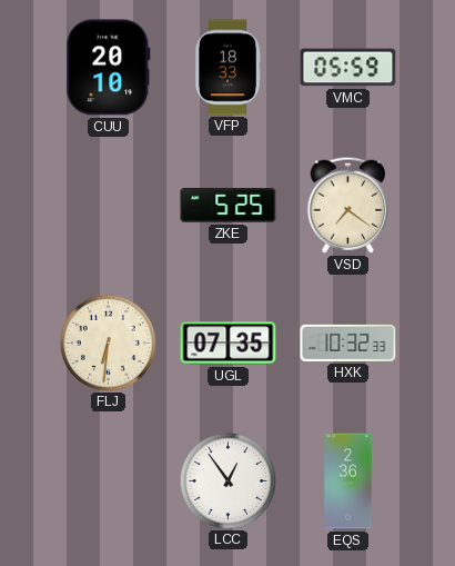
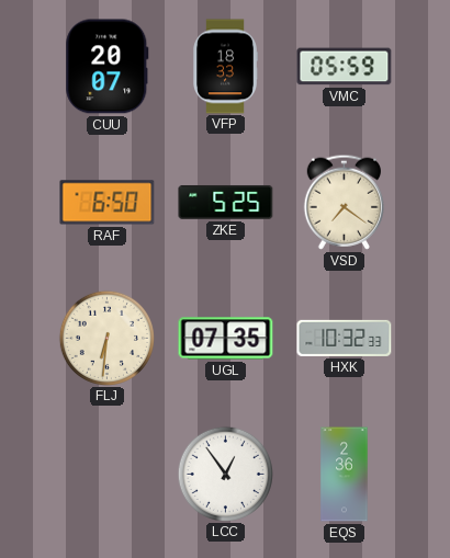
CUU: 20:10 -> 20:07 (108, 67)
RAF: none -> 6:50 (108, 203)
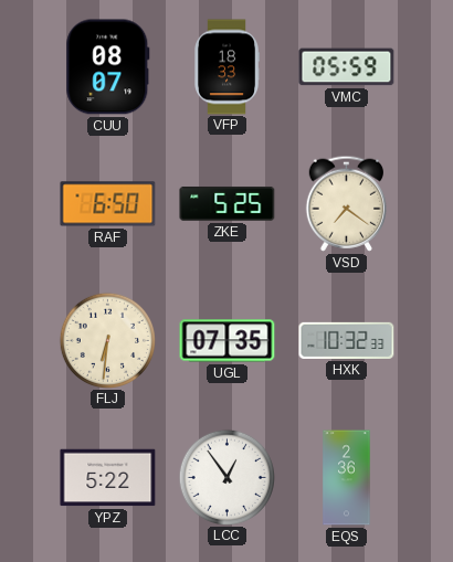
CUU: 20:07 -> 08:07 (108, 67)
YPZ: none -> 5:22 (108, 478)
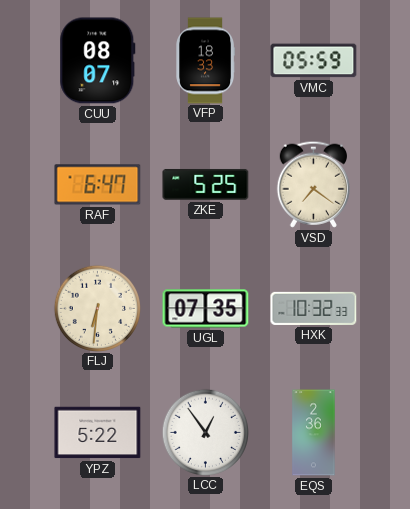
RAF: 6:50 -> 6:47 (98, 185)
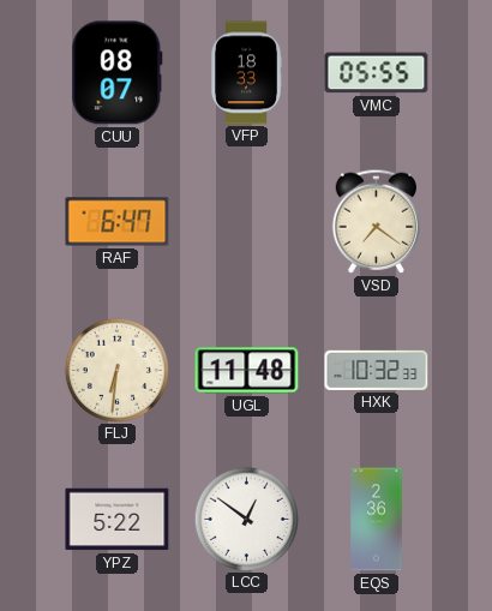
VMC: 05:59 -> 05:55 (377, 73)
ZKE: 5:25 -> none (206, 184)
UGL: 07:35 -> 11:48 (247, 371)
LCC: 12:54 -> 12:51 (246, 519)
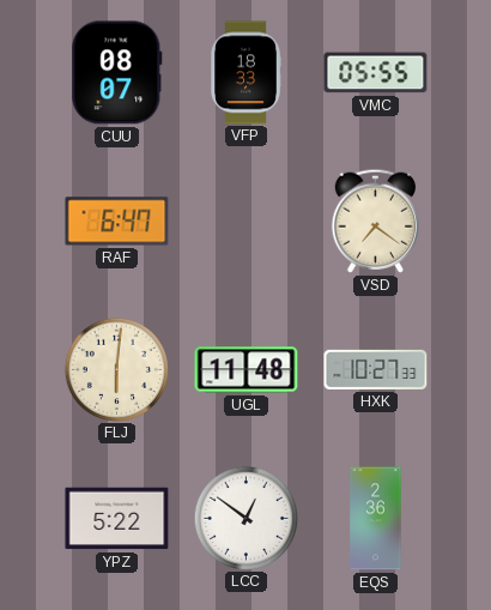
FLJ: 6:31 -> 6:01 (116, 369)
HXK: 10:32 -> 10:27 (376, 369)
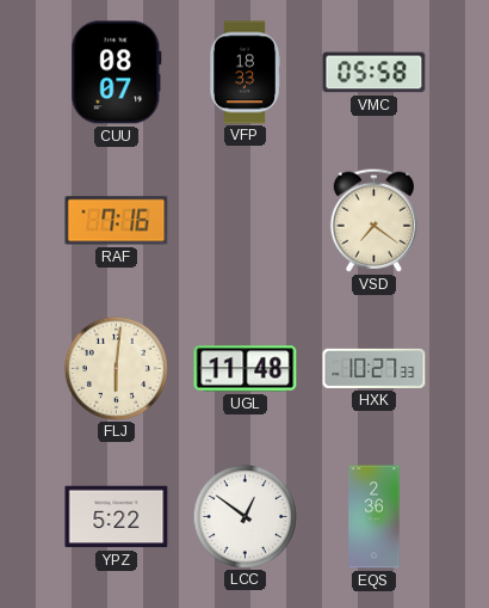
VMC: 05:55 -> 05:58 (375, 73)
RAF: 6:47 -> 7:16 (117, 221)
